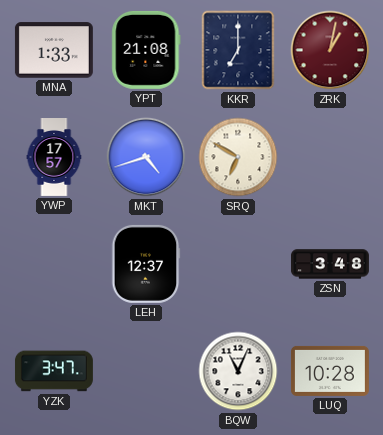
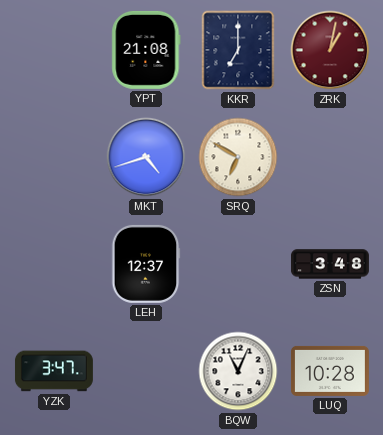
MNA: 1:33 -> none (54, 50)
YWP: 17:57 -> none (54, 158)
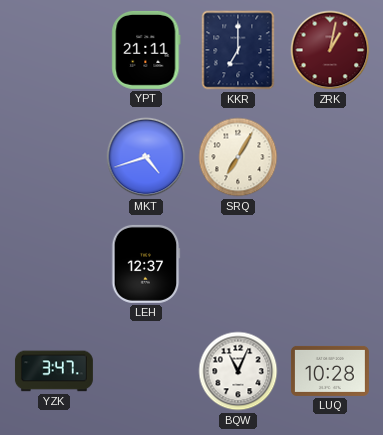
YPT: 21:08 -> 21:11 (146, 50)
SRQ: 6:50 -> 7:05 (238, 157)
ZSN: 3:48 -> none (330, 264)
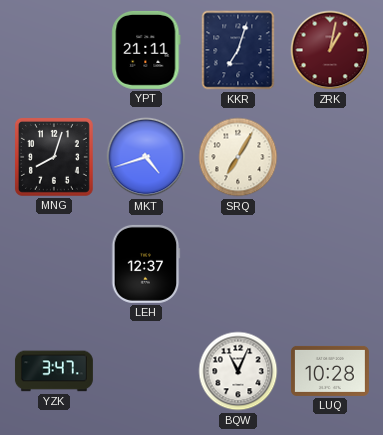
KKR: 7:00 -> 7:03 (238, 50)
MNG: none -> 8:03 (54, 157)
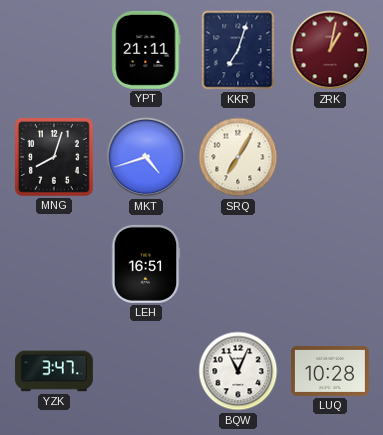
LEH: 12:37 -> 16:51 (146, 264)
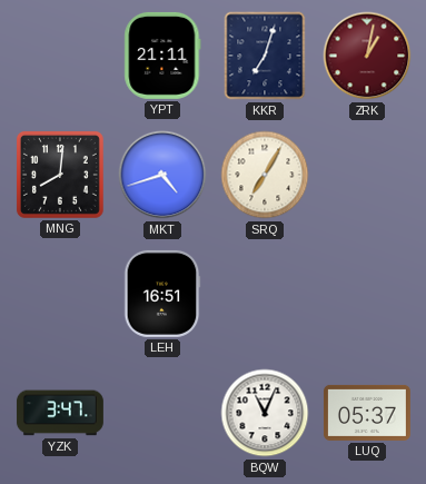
MNG: 8:03 -> 8:01 (60, 175)
LUQ: 10:28 -> 05:37 (367, 413)
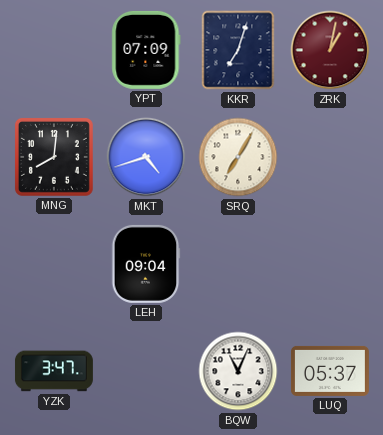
YPT: 21:11 -> 07:09 (146, 50)
LEH: 16:51 -> 09:04 (146, 264)
